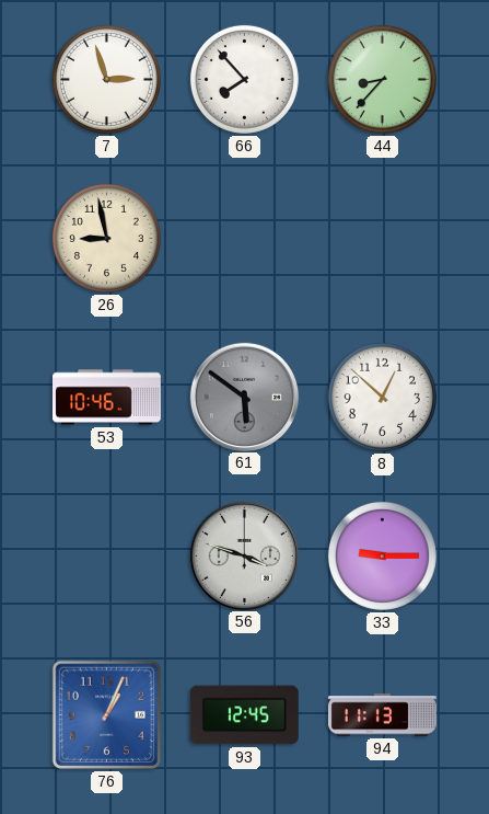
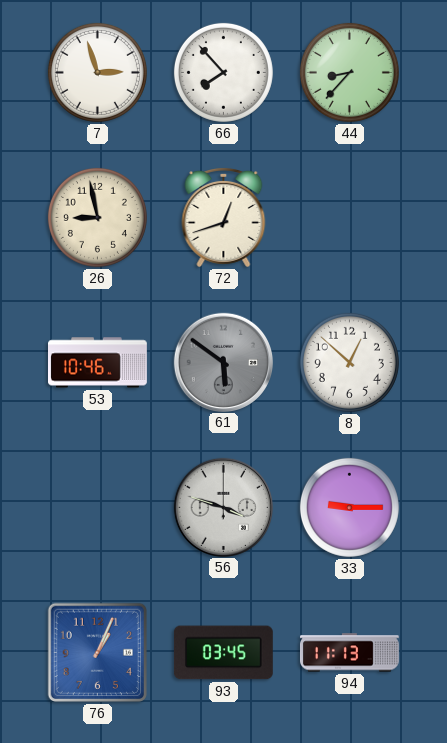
72: none -> 12:42 (224, 217)
93: 12:45 -> 03:45 (223, 653)
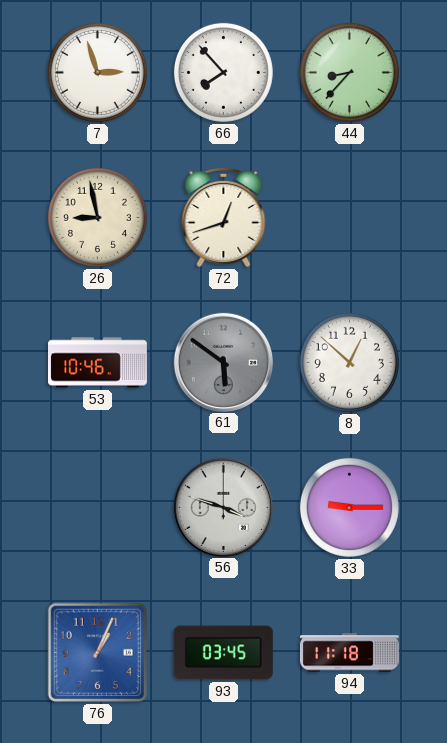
94: 11:13 -> 11:18 (350, 653)
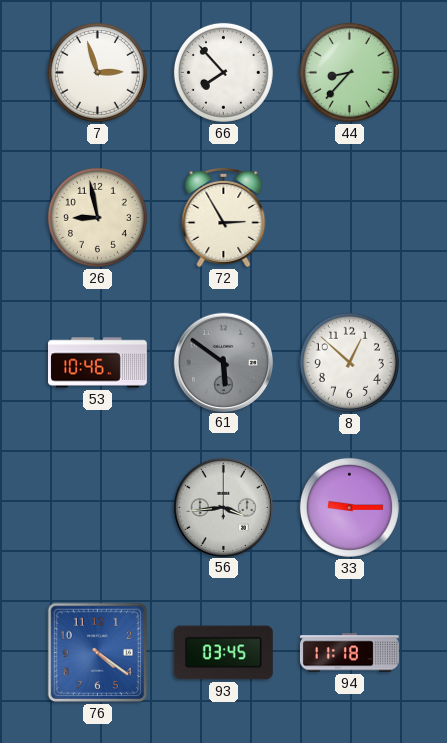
72: 12:42 -> 2:55 (224, 217)
56: 3:48 -> 3:44 (223, 507)
76: 1:04 -> 4:21 (97, 652)
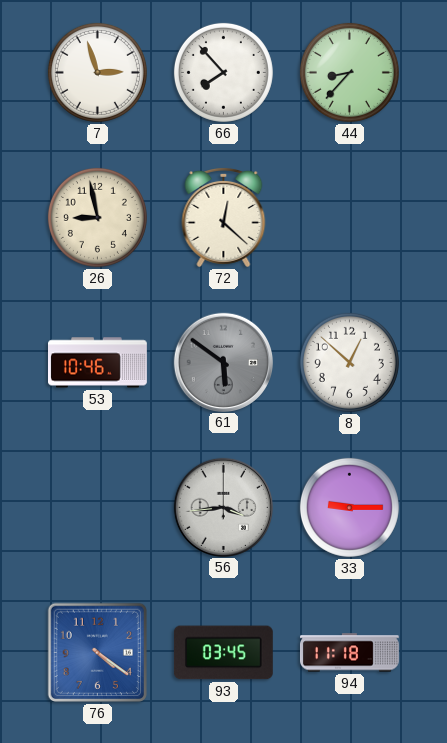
72: 2:55 -> 12:22 (224, 217)
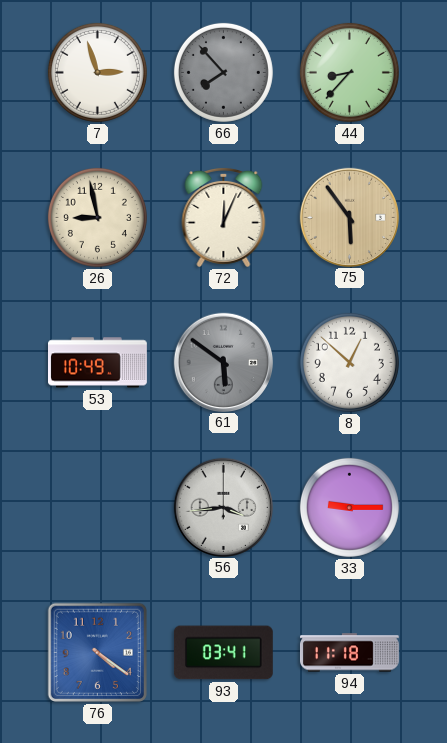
66 dial: white -> grey (223, 72)
72: 12:22 -> 12:04 (224, 217)
75: none -> 5:54 (349, 217)
53: 10:46 -> 10:49 (98, 363)
93: 03:45 -> 03:41 (223, 653)
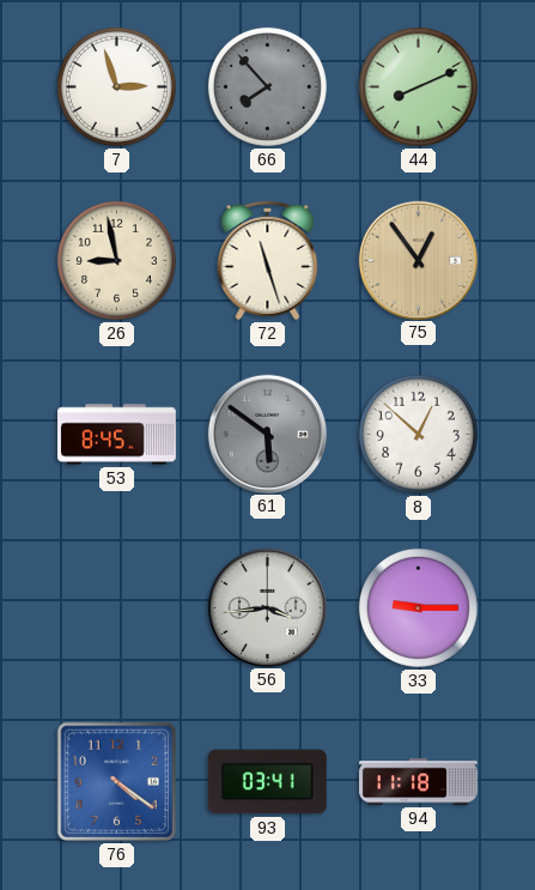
44: 8:37 -> 8:11 (418, 86)
72: 12:04 -> 11:27 (268, 260)
75: 5:54 -> 12:54 (418, 260)
53: 10:49 -> 8:45 (117, 435)
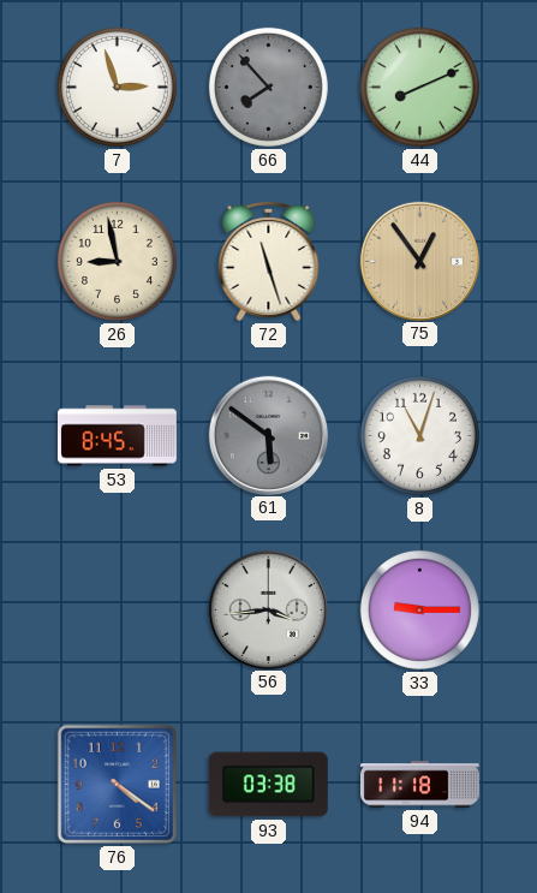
8: 12:52 -> 11:03 (419, 435)
93: 03:41 -> 03:38 (268, 785)
